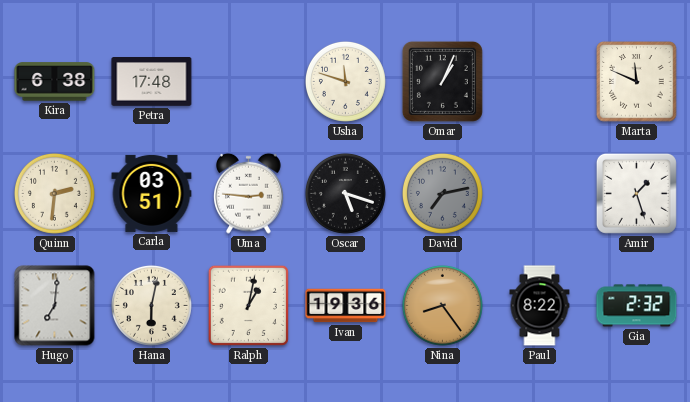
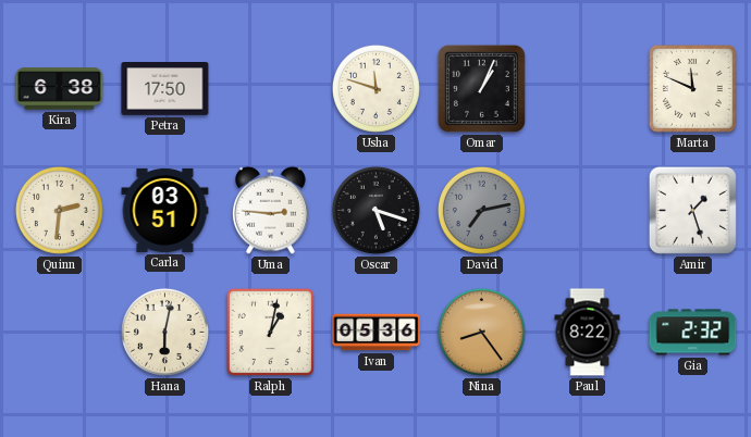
Petra: 17:48 -> 17:50 (165, 89)
Hugo: 7:01 -> none (55, 306)
Ivan: 19:36 -> 05:36 (377, 333)
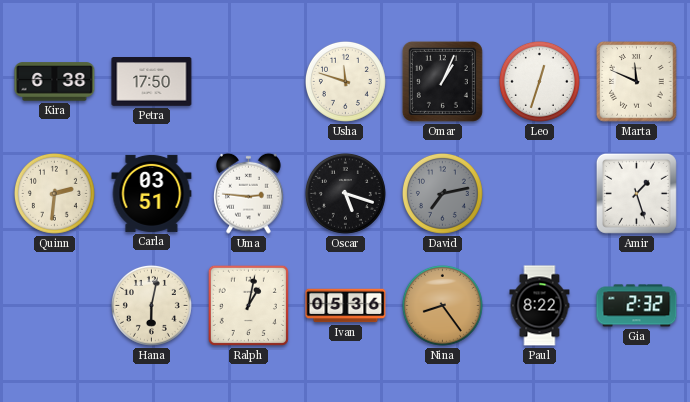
Leo: none -> 12:33 (539, 81)
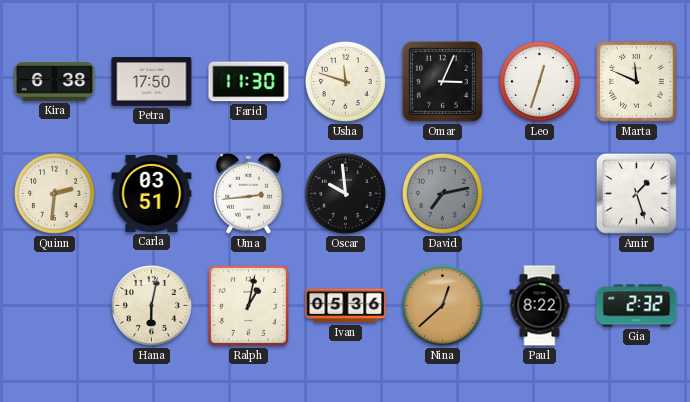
Farid: none -> 11:30 (249, 82)
Omar: 1:04 -> 3:04 (442, 81)
Uma: 2:46 -> 2:44 (249, 193)
Oscar: 5:18 -> 9:59 (345, 193)
Nina: 8:24 -> 12:38 (442, 305)
